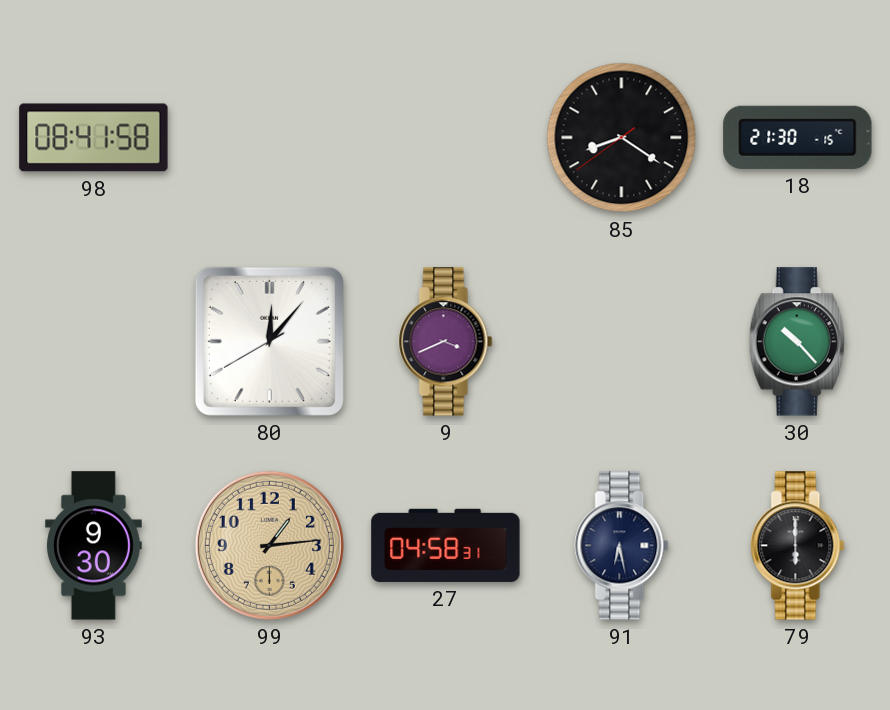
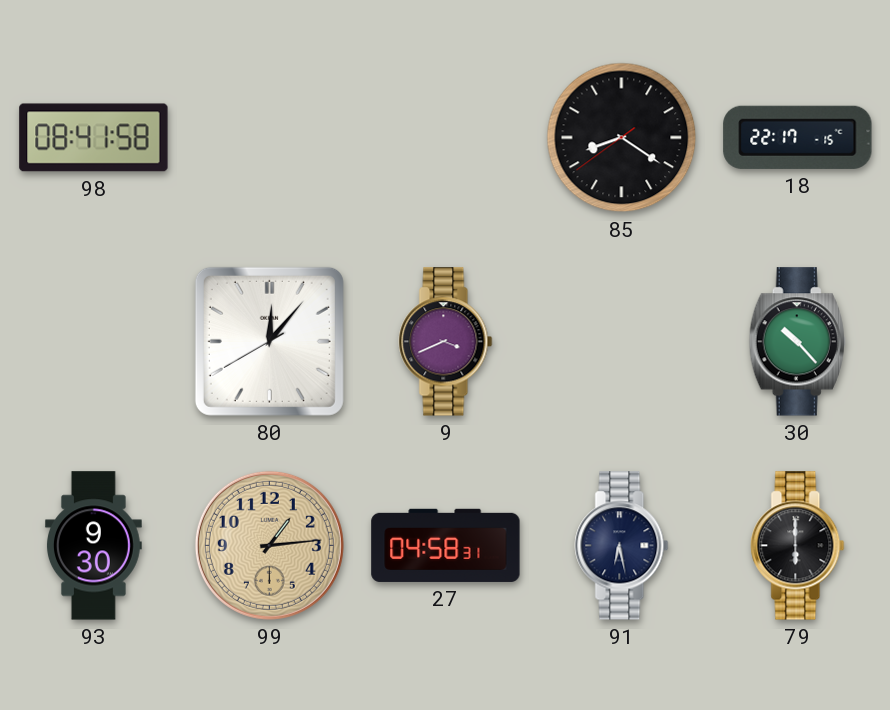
18: 21:30 -> 22:17 (798, 137)
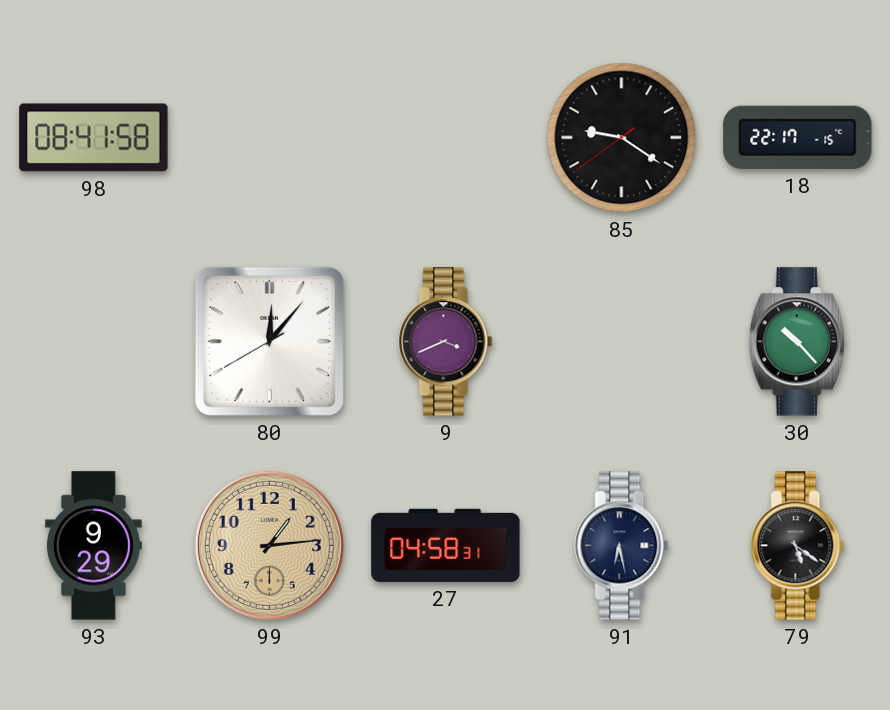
85: 8:20 -> 9:20 (622, 138)
93: 9:30 -> 9:29 (93, 546)
79: 6:00 -> 5:21 (798, 546)
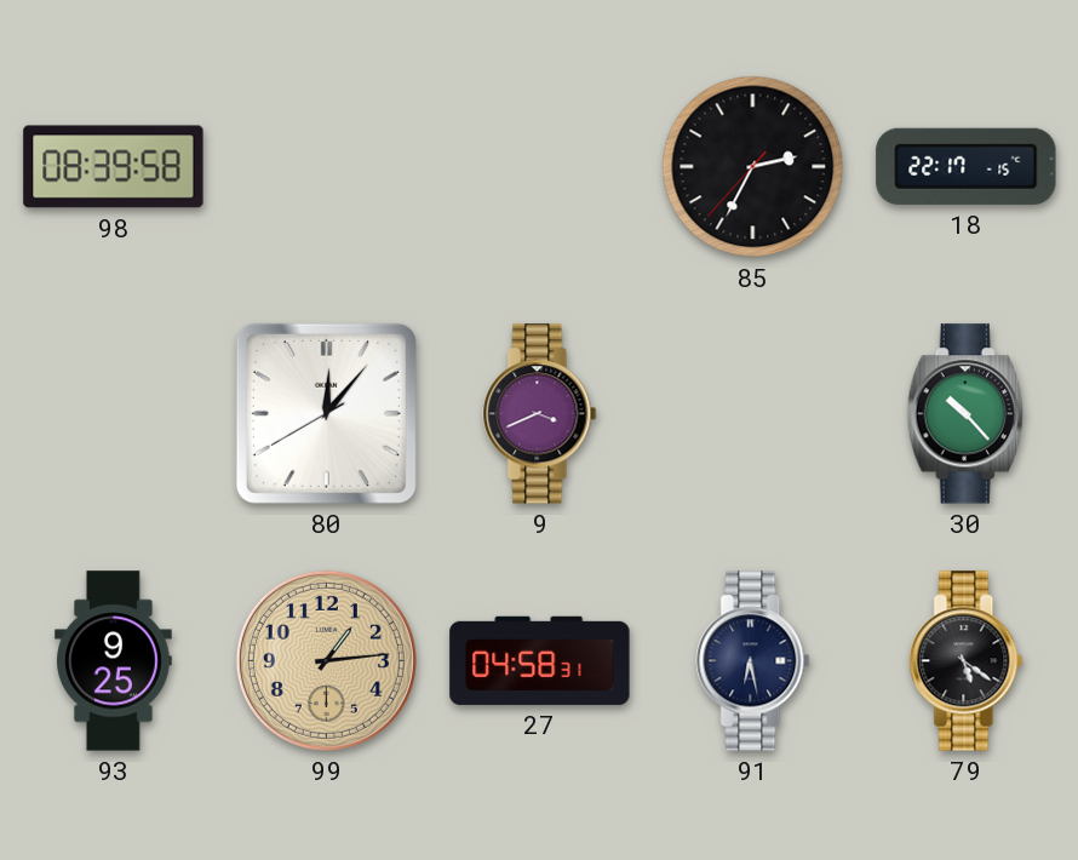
98: 08:41 -> 08:39 (114, 167)
85: 9:20 -> 2:34 (753, 167)
93: 9:29 -> 9:25 (113, 661)
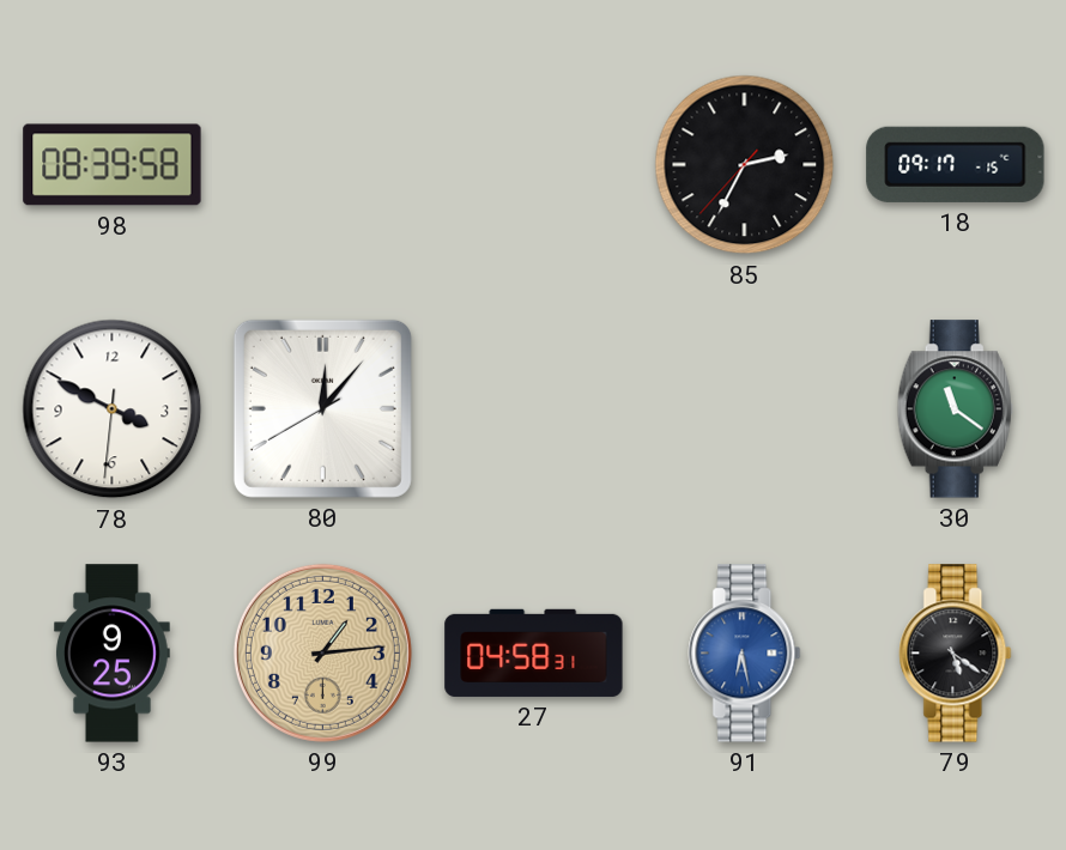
18: 22:17 -> 09:17 (956, 164)
78: none -> 3:49 (113, 409)
9: 3:41 -> none (540, 414)
30: 10:23 -> 11:21 (955, 409)
91 dial: navy -> blue (745, 654)
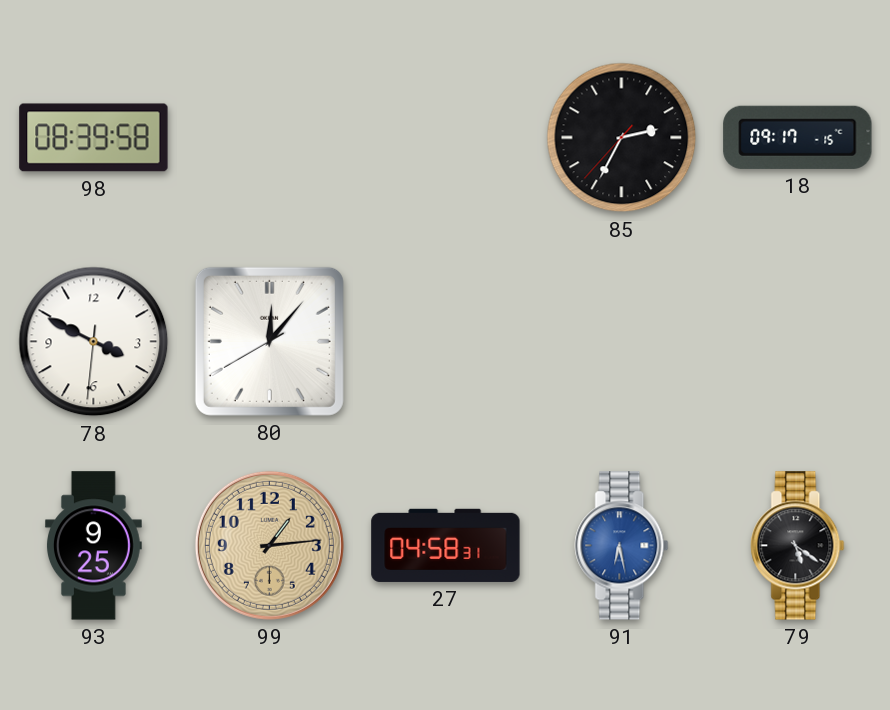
30: 11:21 -> none (955, 409)
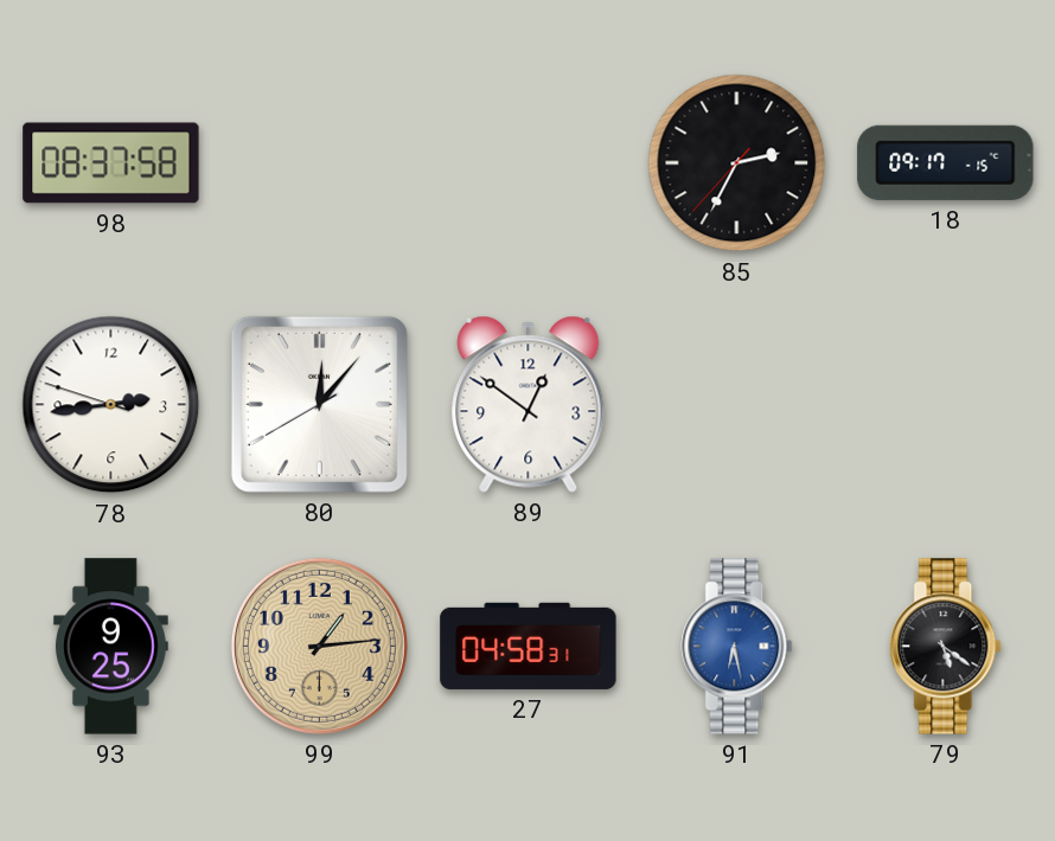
98: 08:39 -> 08:37 (111, 163)
78: 3:49 -> 2:43 (111, 405)
89: none -> 12:51 (529, 404)
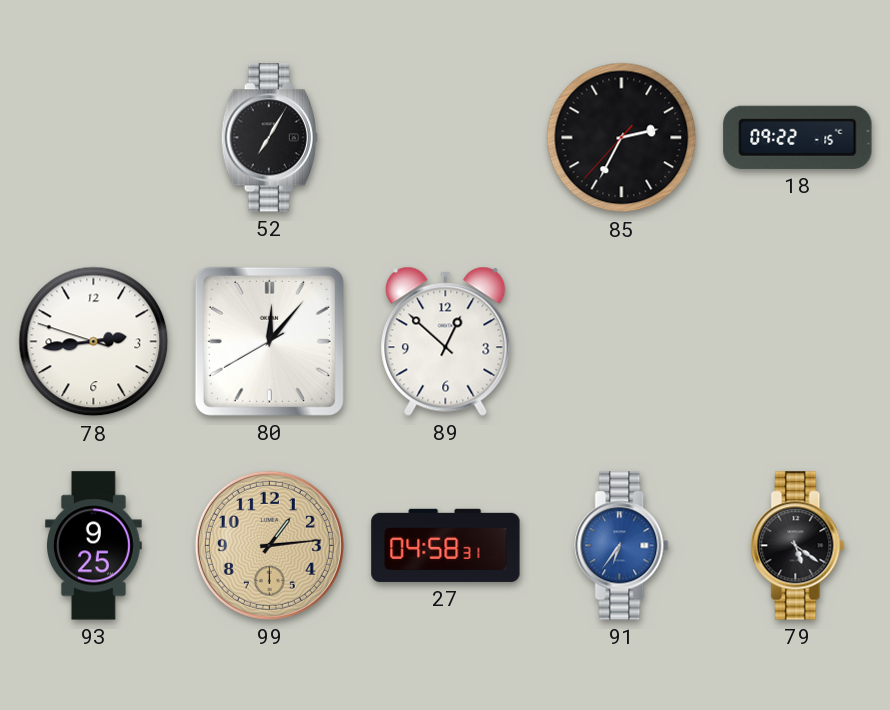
98: 08:37 -> none (111, 163)
52: none -> 7:05 (269, 138)
18: 09:17 -> 09:22 (798, 137)
89: 12:51 -> 12:52 (446, 341)
91: 6:28 -> 6:36 (622, 546)
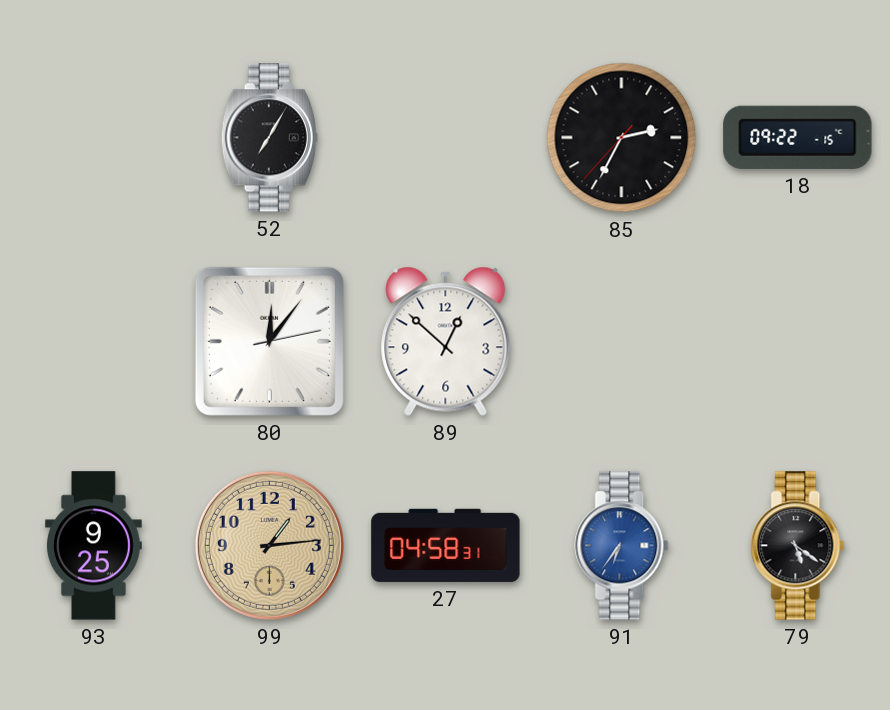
78: 2:43 -> none (94, 342)
80: 12:06:40 -> 12:06:13 (269, 341)
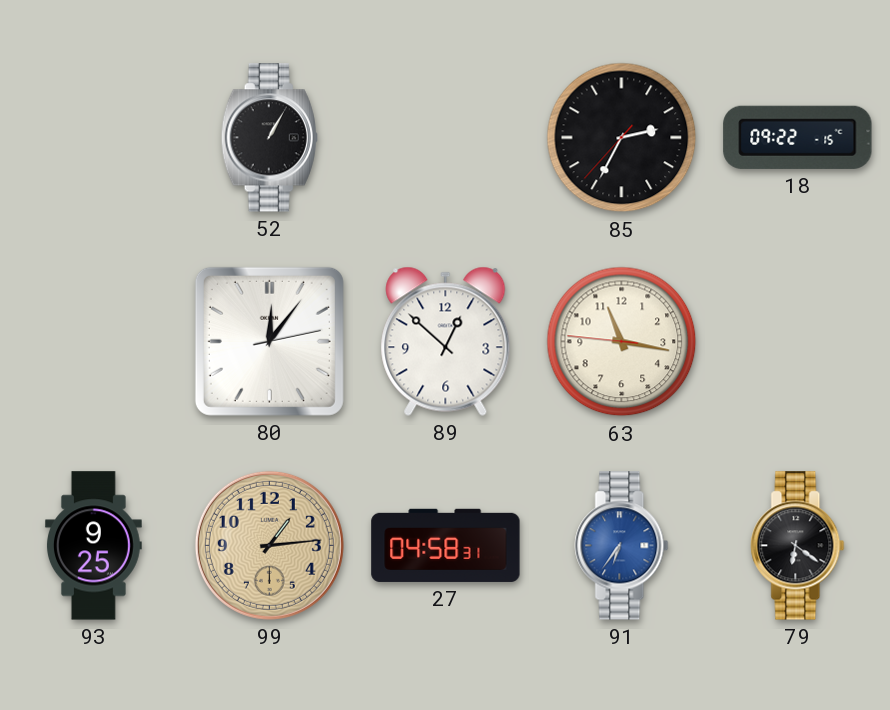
52: 7:05 -> 1:05 (269, 138)
63: none -> 11:16 (622, 342)
79: 5:21 -> 6:21 (798, 546)
